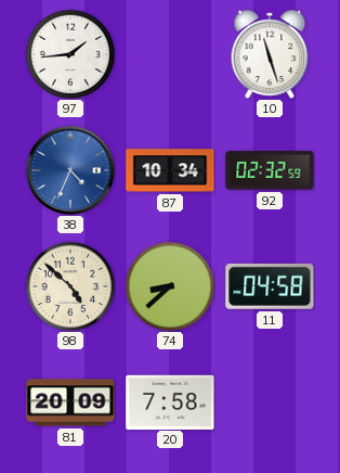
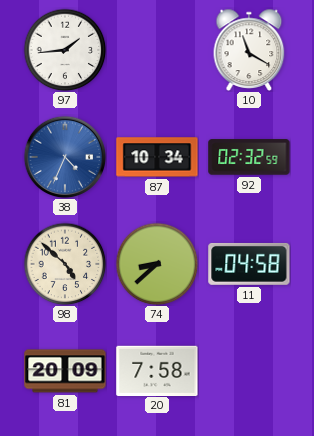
10: 11:27 -> 11:20 (249, 50)
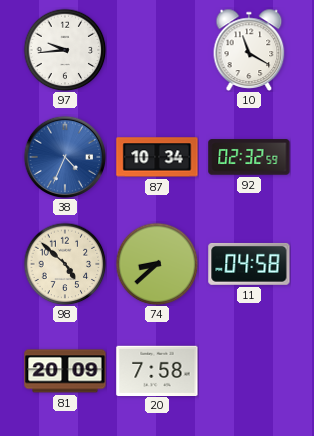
97: 1:44 -> 9:44 (65, 50)
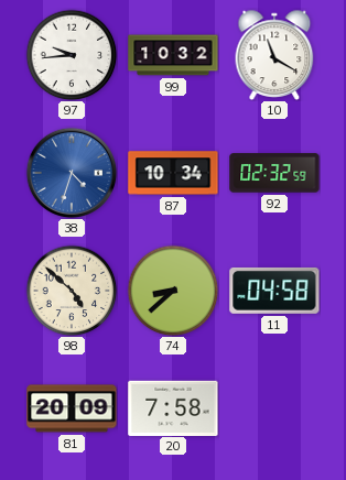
99: none -> 10:32 (173, 55)
38: 4:34 -> 4:33 (72, 173)
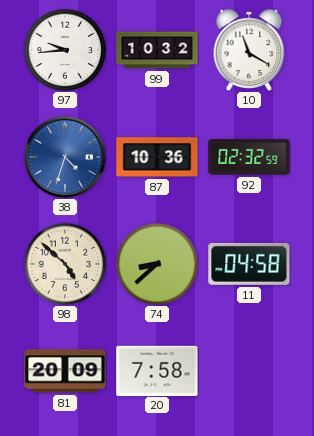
87: 10:34 -> 10:36 (157, 157)
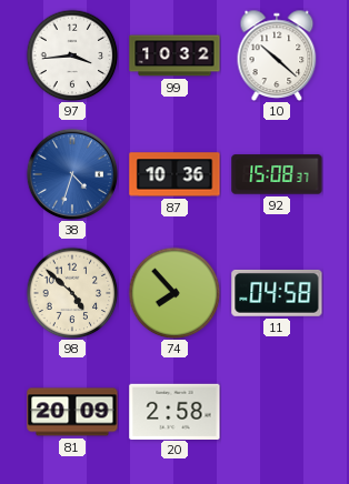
97: 9:44 -> 3:44 (72, 56)
10: 11:20 -> 10:22 (277, 56)
92: 02:32 -> 15:08 (277, 174)
74: 8:38 -> 7:53 (174, 293)
20: 7:58 -> 2:58 (174, 411)
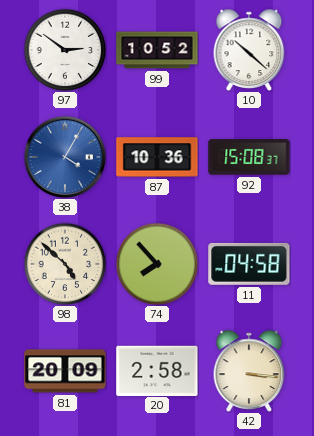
97: 3:44 -> 2:51 (65, 50)
99: 10:32 -> 10:52 (157, 50)
38: 4:33 -> 4:05 (65, 157)
42: none -> 3:16 (249, 371)
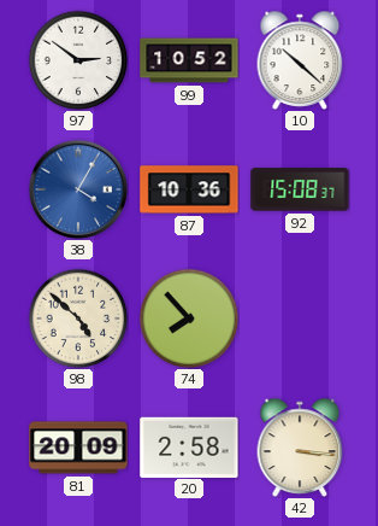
11: 04:58 -> none (249, 264)
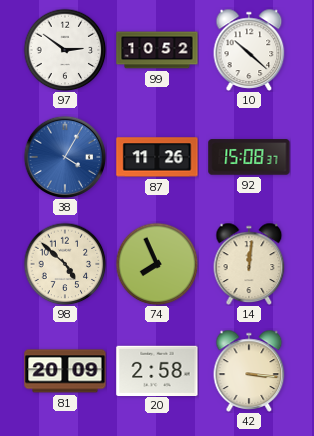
87: 10:36 -> 11:26 (157, 157)
74: 7:53 -> 7:56 (157, 264)
14: none -> 12:01 (249, 264)
